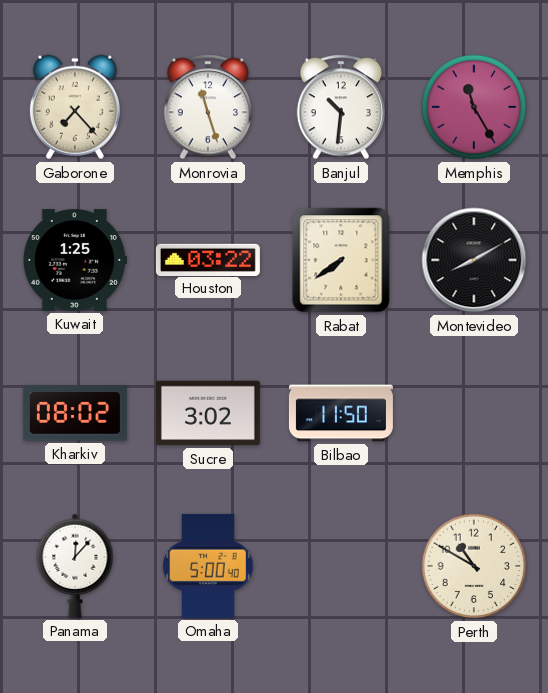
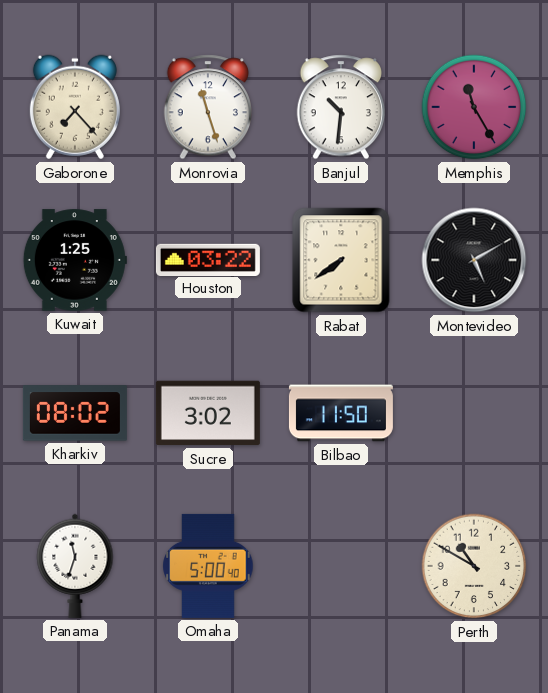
Montevideo: 8:10 -> 5:10 (474, 260)
Panama: 12:07 -> 11:33 (75, 566)
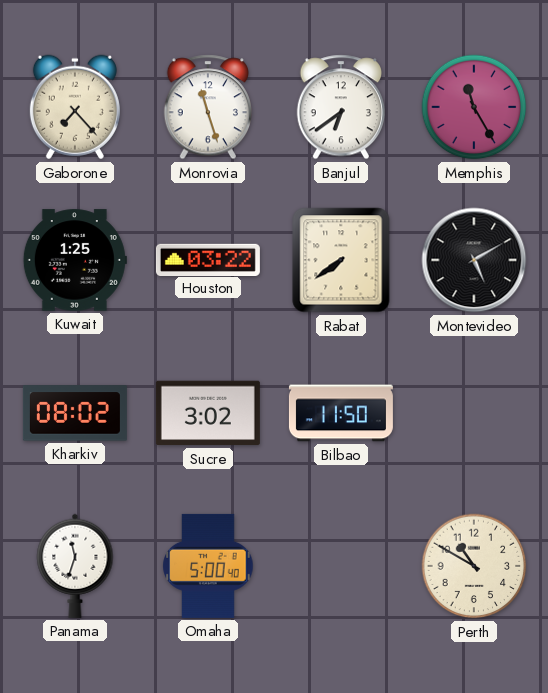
Banjul: 10:31 -> 6:39 (340, 107)
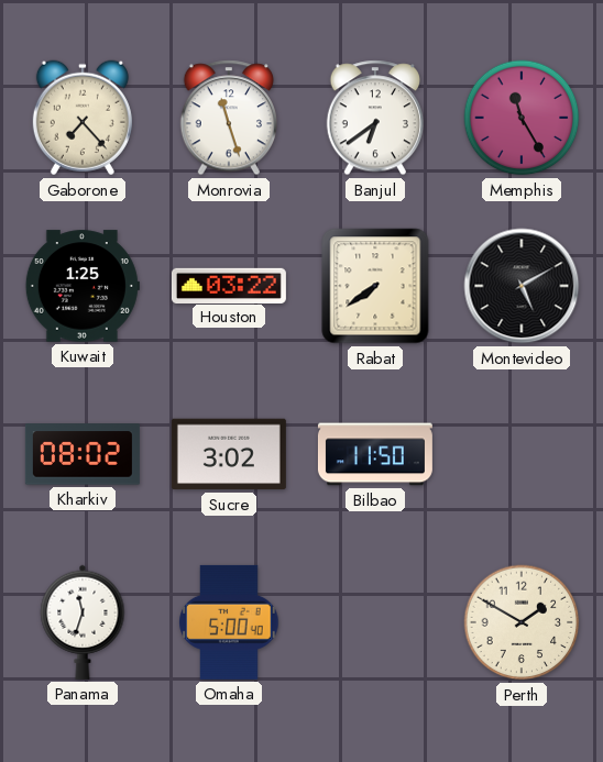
Perth: 10:50 -> 1:50 (522, 622)
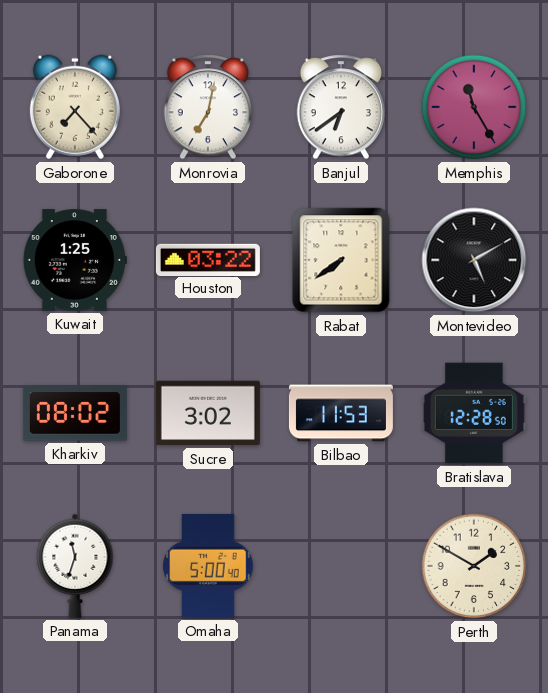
Monrovia: 11:27 -> 7:02 (207, 107)
Bilbao: 11:50 -> 11:53 (341, 413)
Bratislava: none -> 12:28 (474, 413)
